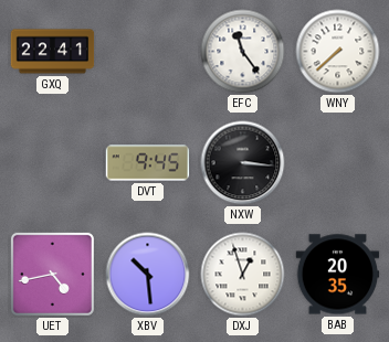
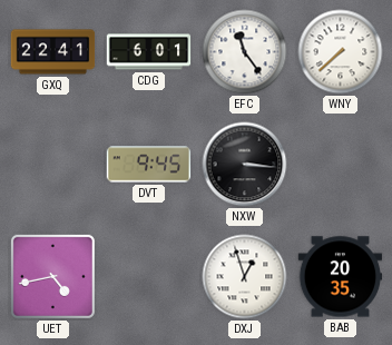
CDG: none -> 6:01 (149, 52)
XBV: 10:29 -> none (148, 275)
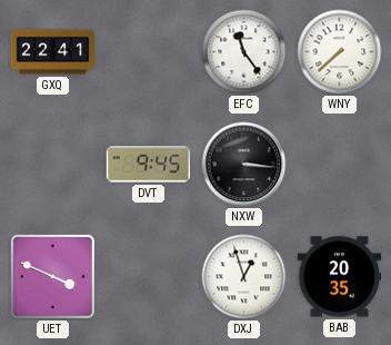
CDG: 6:01 -> none (149, 52)
UET: 4:43 -> 3:49 (52, 276)
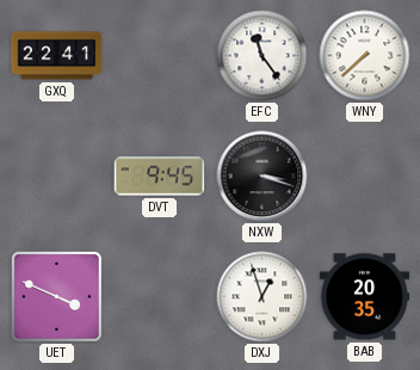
NXW: 3:16 -> 3:18 (262, 177)
